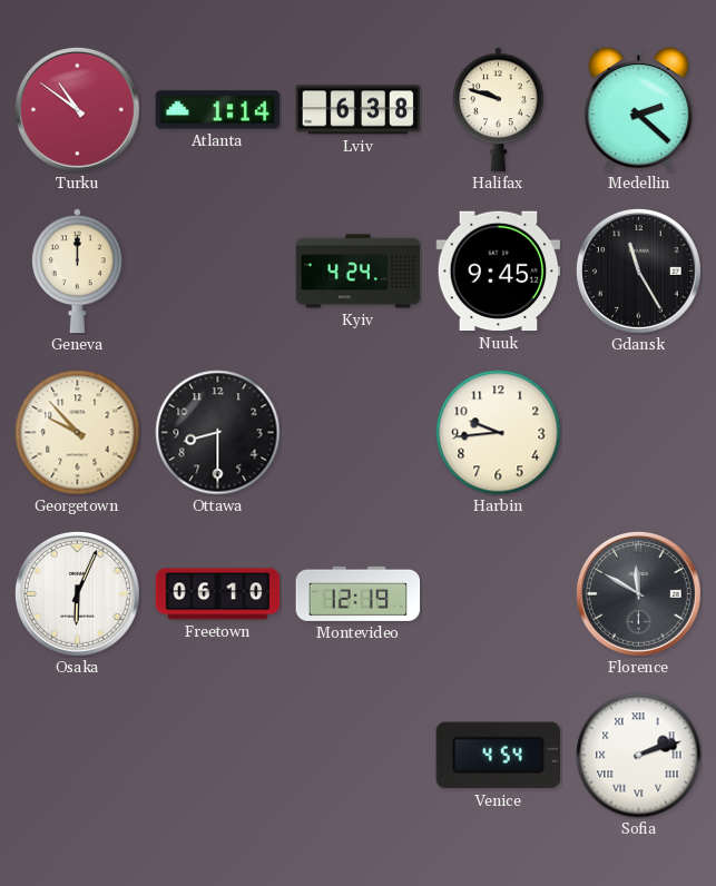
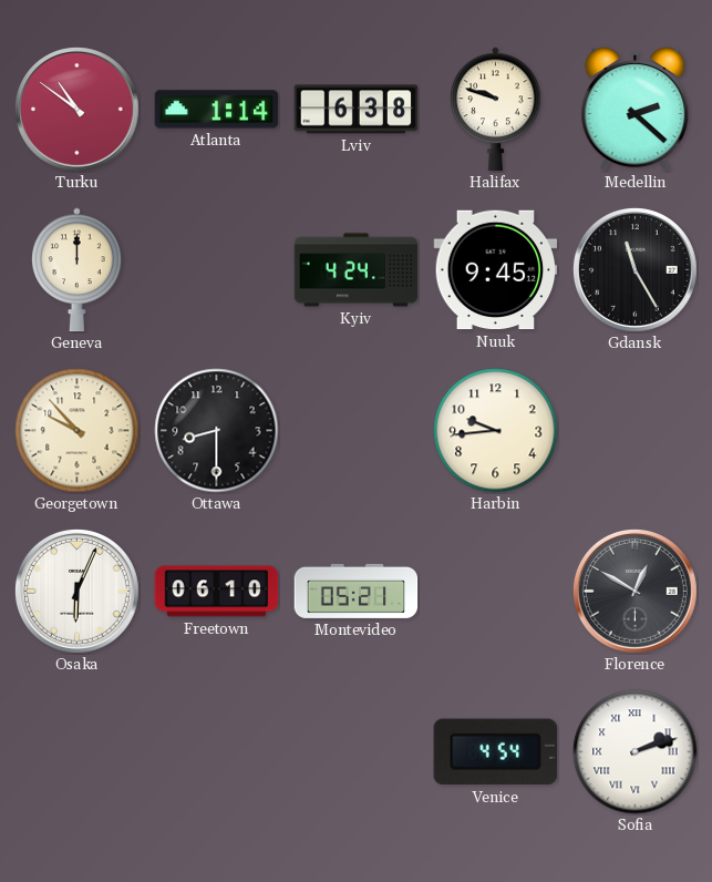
Montevideo: 12:19 -> 05:21 (357, 591)
Florence: 11:50 -> 12:50 (634, 591)
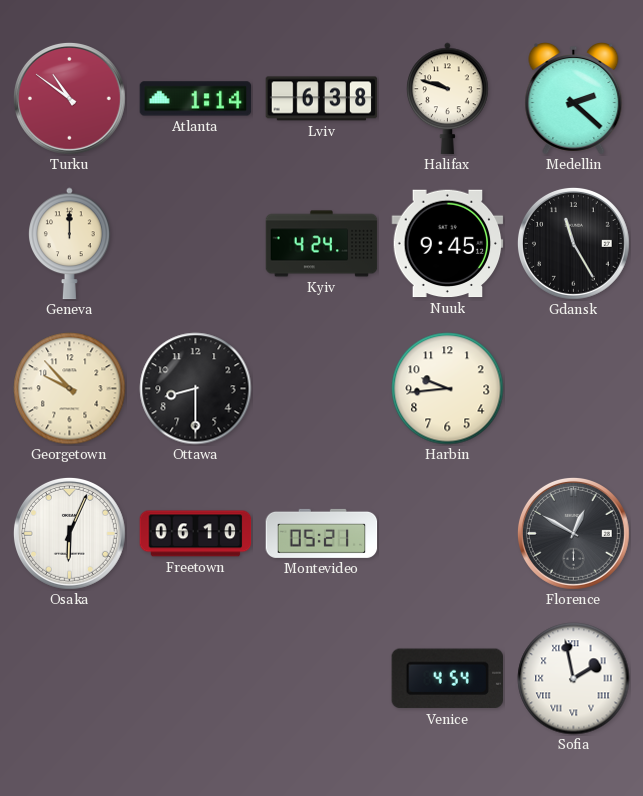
Sofia: 2:12 -> 1:58 (574, 679)
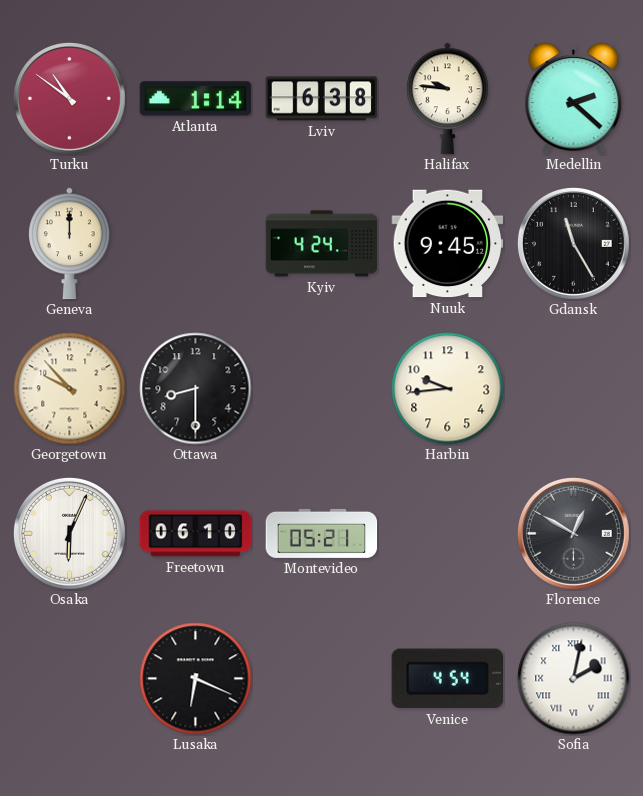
Halifax: 9:48 -> 9:46 (448, 99)
Lusaka: none -> 6:19 (196, 679)
Sofia: 1:58 -> 2:02 (574, 679)
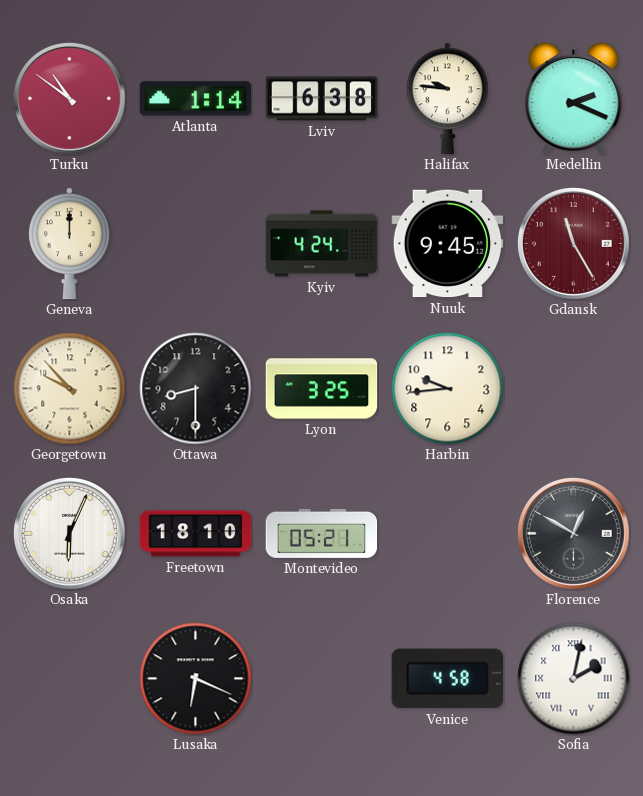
Medellin: 2:22 -> 2:19 (574, 99)
Gdansk dial: black -> burgundy (573, 243)
Lyon: none -> 3:25 (322, 389)
Freetown: 06:10 -> 18:10 (196, 534)
Venice: 4:54 -> 4:58 (447, 679)
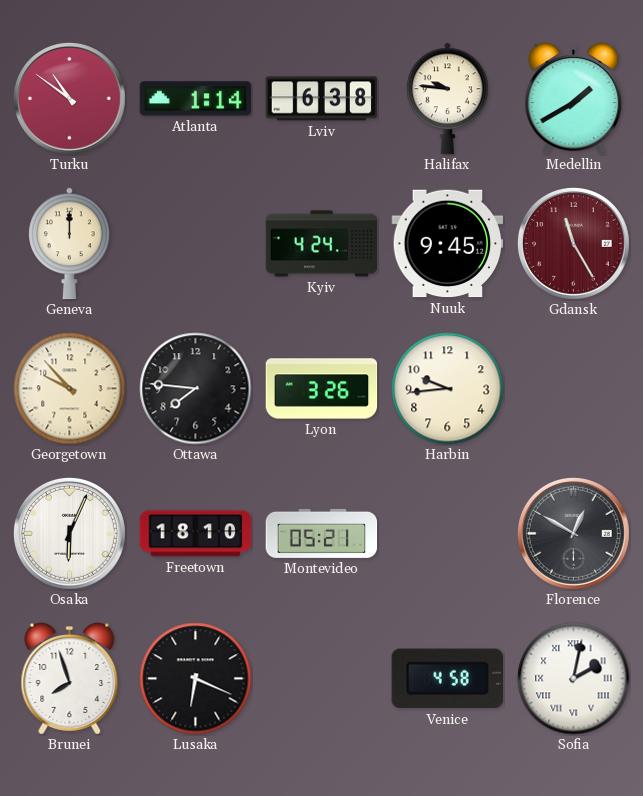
Medellin: 2:19 -> 1:40 (574, 99)
Ottawa: 8:30 -> 7:46 (196, 389)
Lyon: 3:25 -> 3:26 (322, 389)
Brunei: none -> 7:57 (70, 679)
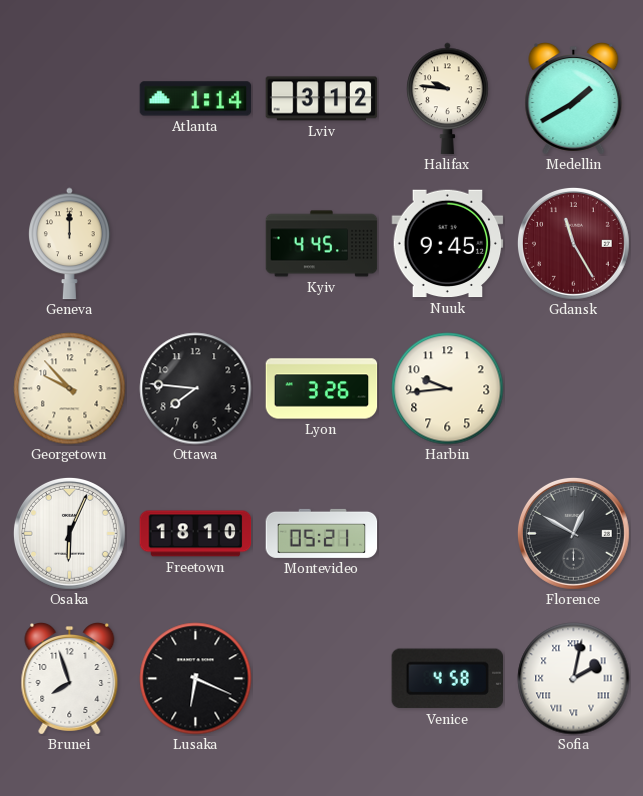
Turku: 10:51 -> none (69, 98)
Lviv: 6:38 -> 3:12 (322, 99)
Kyiv: 4:24 -> 4:45 (322, 244)
